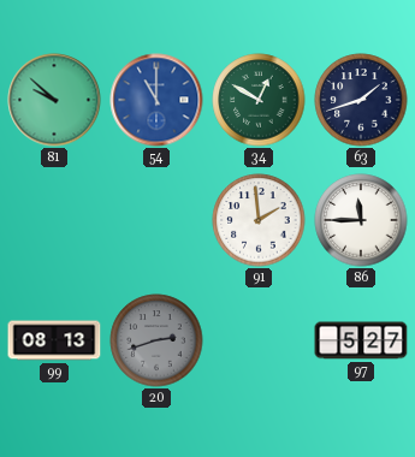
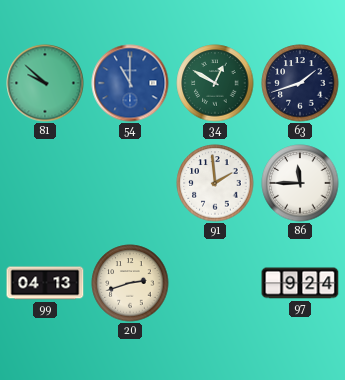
99: 08:13 -> 04:13 (45, 283)
20 dial: grey -> cream (130, 283)
97: 5:27 -> 9:24 (300, 283)
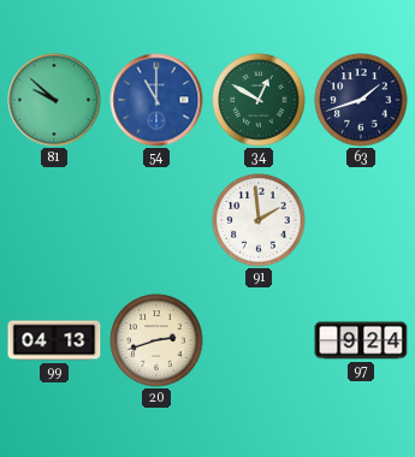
86: 11:45 -> none (300, 183)
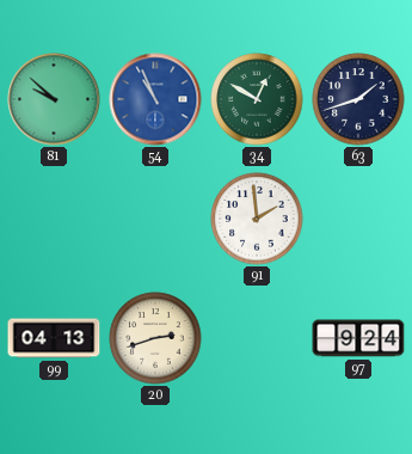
54: 11:00 -> 10:56 (155, 99)
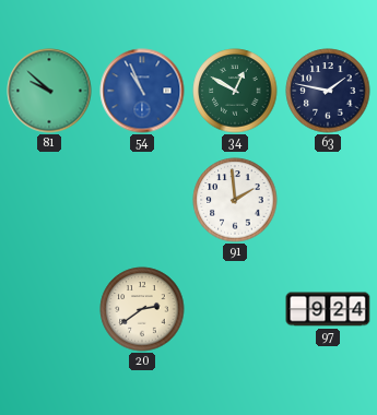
63: 1:42 -> 1:47 (328, 91)
99: 04:13 -> none (54, 338)
20: 2:42 -> 2:39 (142, 309)
